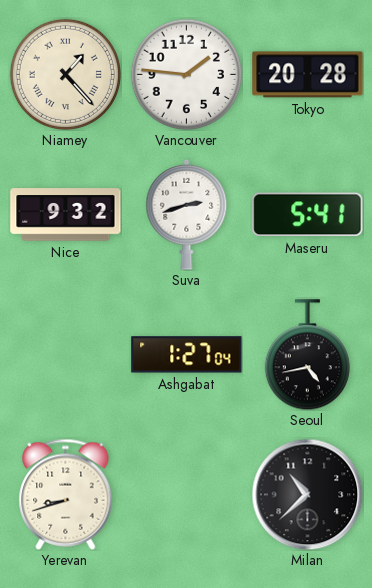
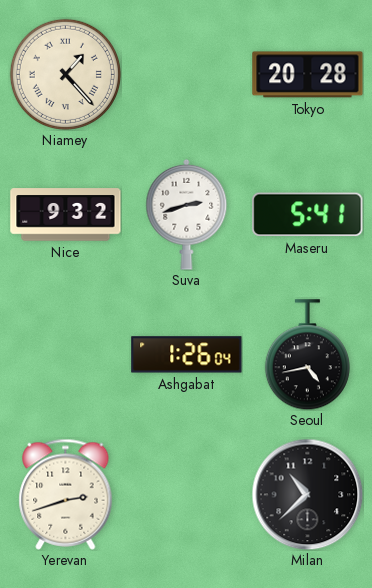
Vancouver: 1:46 -> none (186, 74)
Ashgabat: 1:27 -> 1:26 (187, 355)
Yerevan: 8:42 -> 2:42 (66, 494)
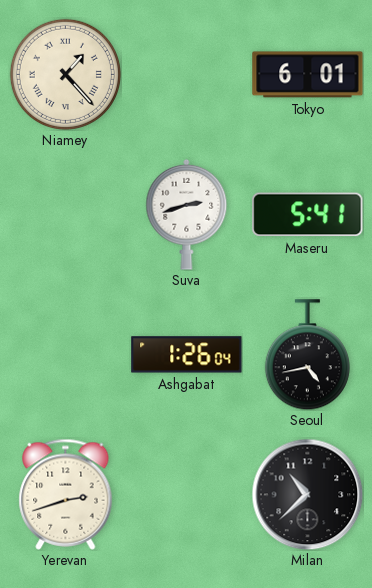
Tokyo: 20:28 -> 6:01 (308, 75)
Nice: 9:32 -> none (66, 215)
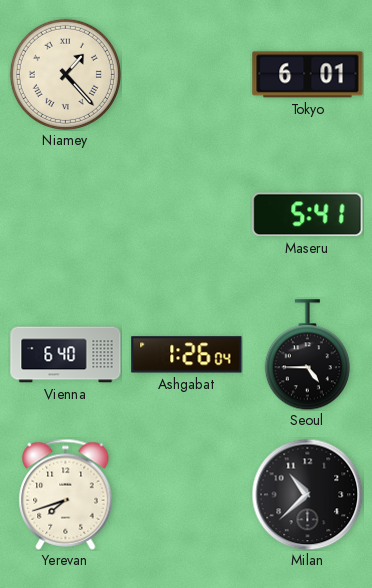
Suva: 2:42 -> none (187, 214)
Vienna: none -> 6:40 (66, 355)
Seoul: 4:43 -> 4:45 (307, 355)
Yerevan: 2:42 -> 7:42 (66, 494)
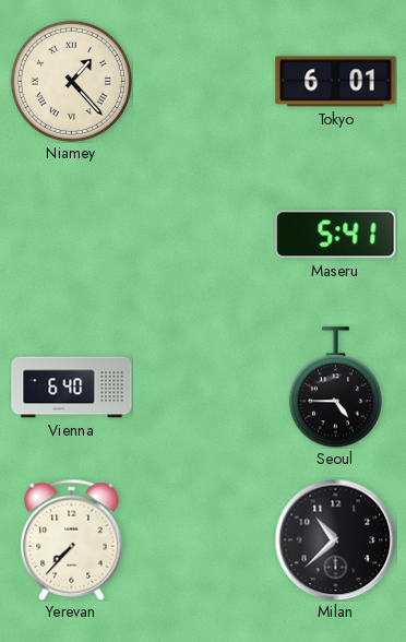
Ashgabat: 1:26 -> none (187, 355)
Yerevan: 7:42 -> 7:37 (72, 539)
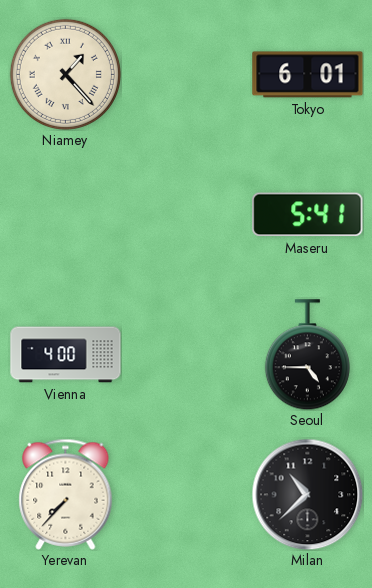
Vienna: 6:40 -> 4:00 (66, 355)
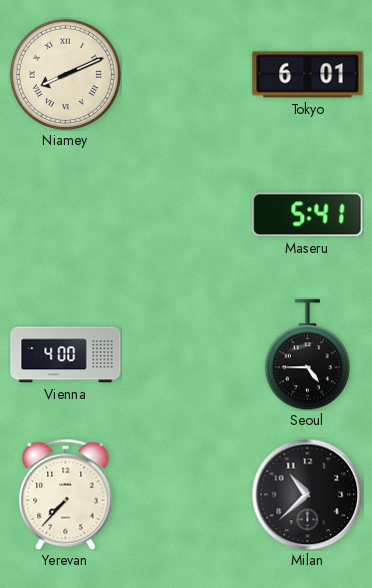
Niamey: 1:23 -> 8:11 (65, 74)
